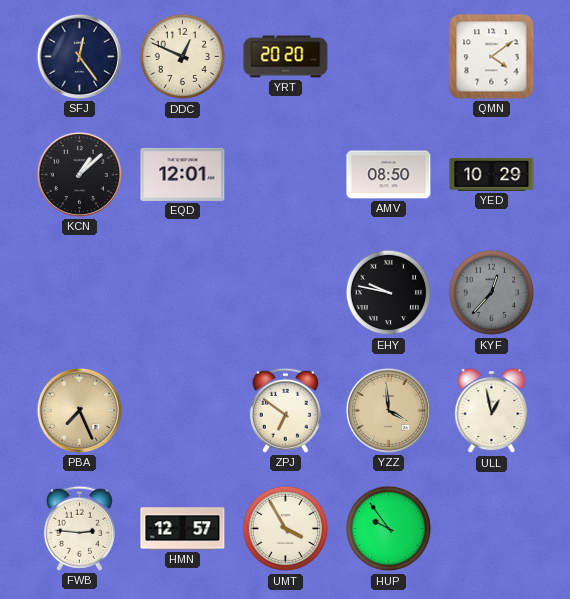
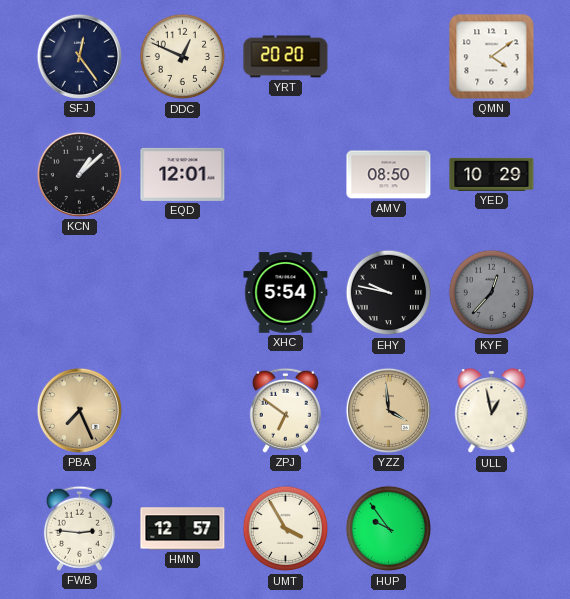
XHC: none -> 5:54 (286, 293)
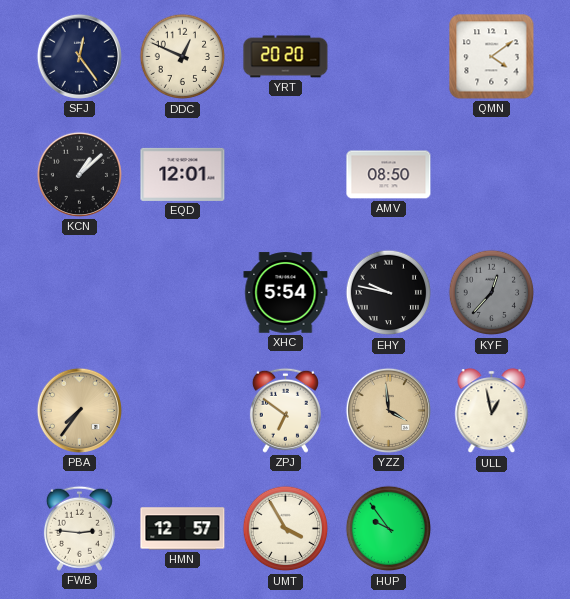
YED: 10:29 -> none (492, 174)
PBA: 7:26 -> 7:36 (79, 410)
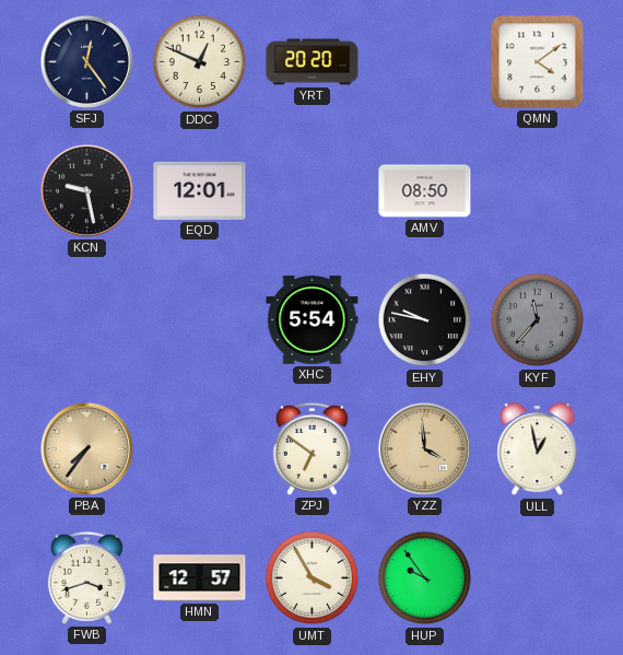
KCN: 1:08 -> 9:28 (86, 190)
KYF: 12:37 -> 11:37 (538, 320)
FWB: 2:46 -> 3:42 (86, 577)
